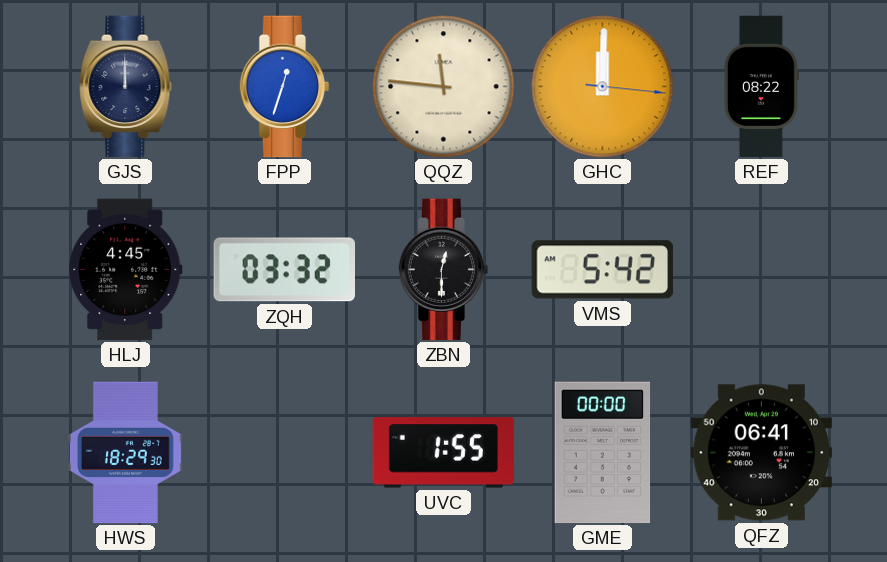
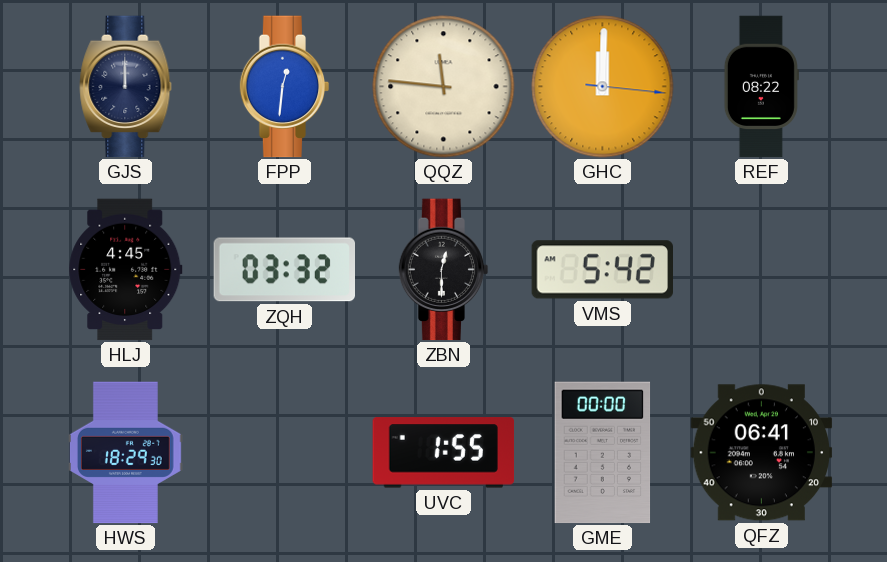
FPP: 12:33 -> 12:31 (285, 87)
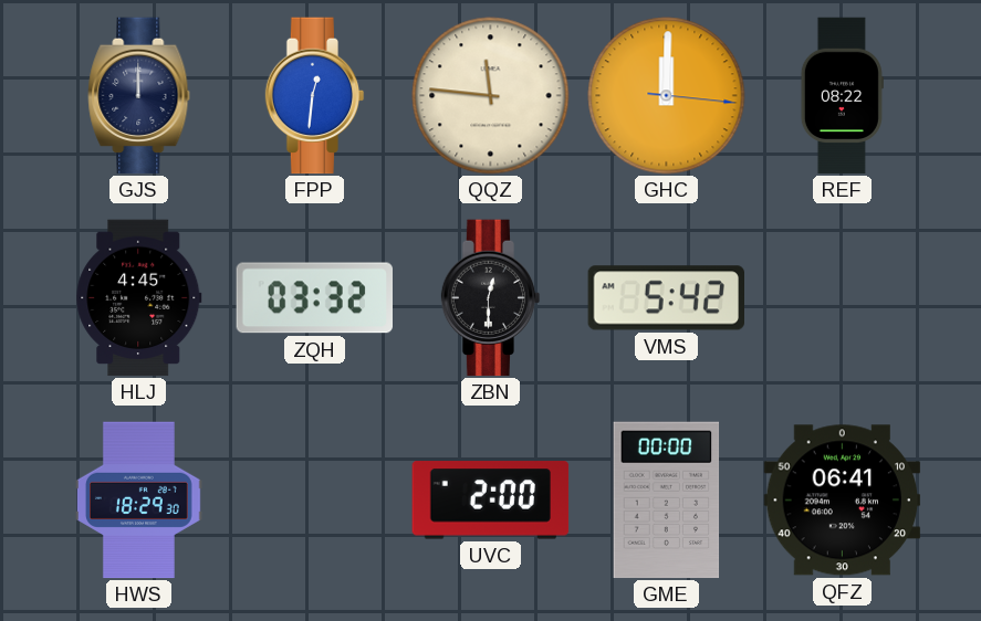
UVC: 1:55 -> 2:00 (491, 501)
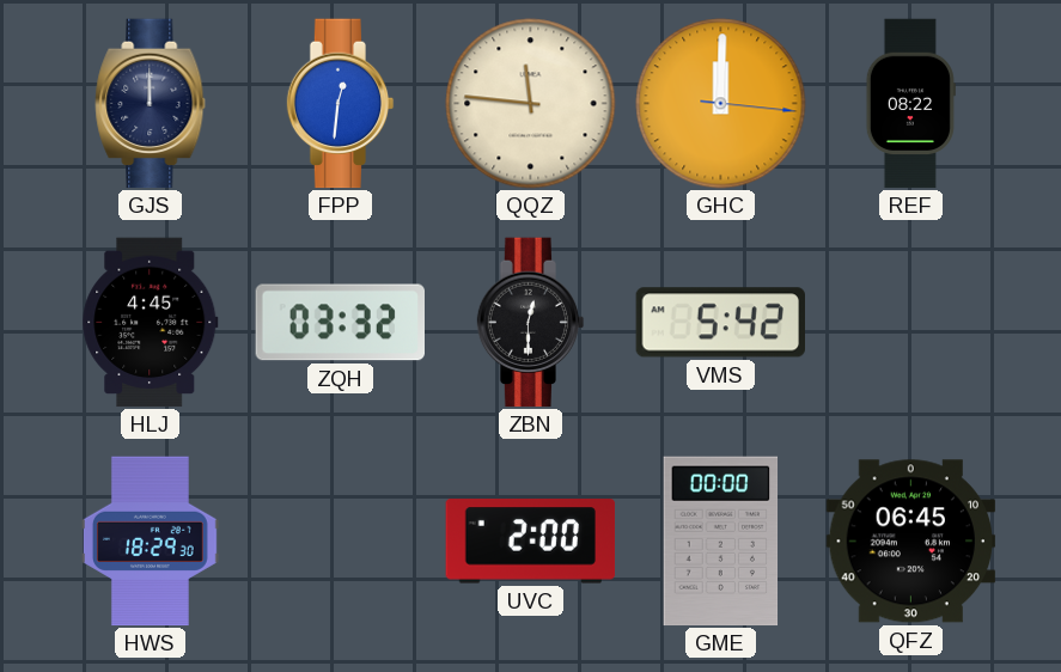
QFZ: 06:41 -> 06:45 (911, 542)
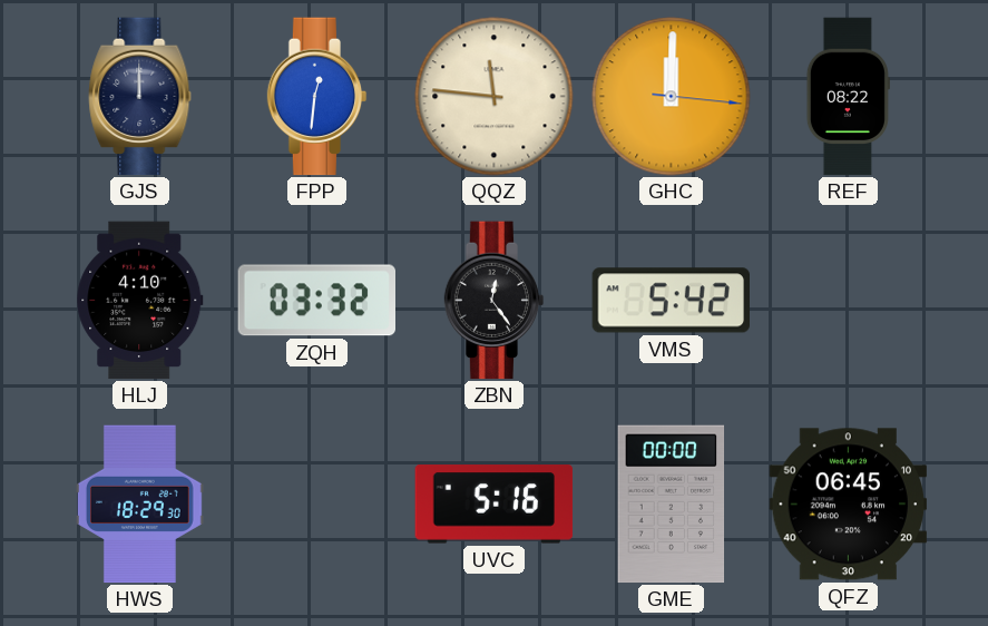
HLJ: 4:45 -> 4:10 (140, 301)
ZBN: 12:30 -> 12:24 (495, 301)
UVC: 2:00 -> 5:16 (495, 505)
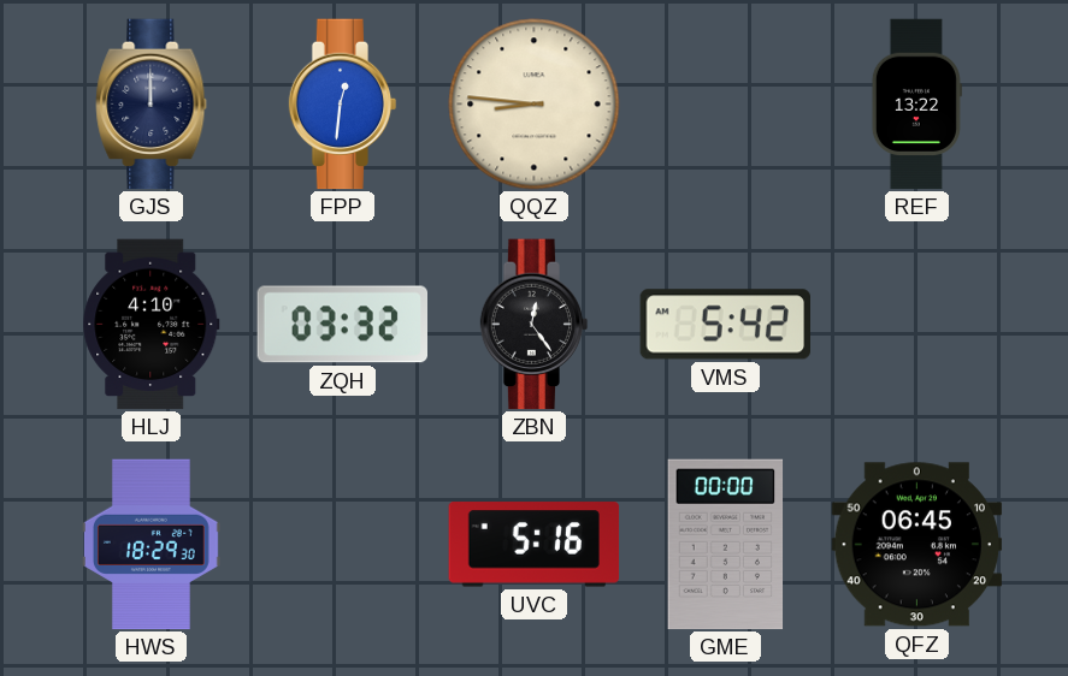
QQZ: 11:46 -> 8:46 (535, 105)
GHC: 12:00 -> none (672, 97)
REF: 08:22 -> 13:22 (916, 105)
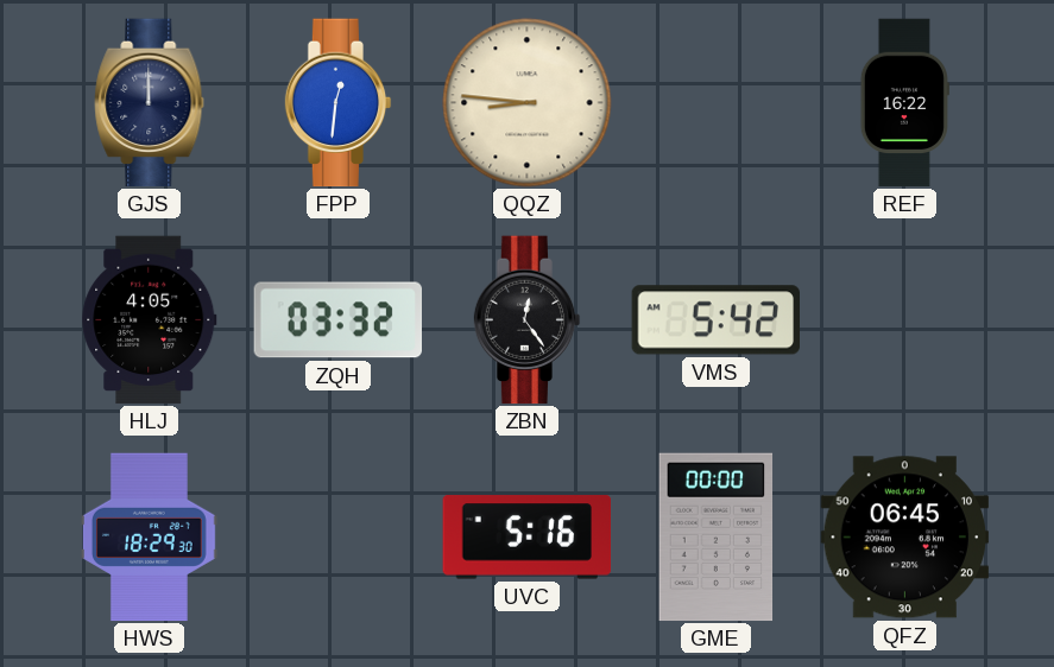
REF: 13:22 -> 16:22 (904, 103)
HLJ: 4:10 -> 4:05 (150, 320)
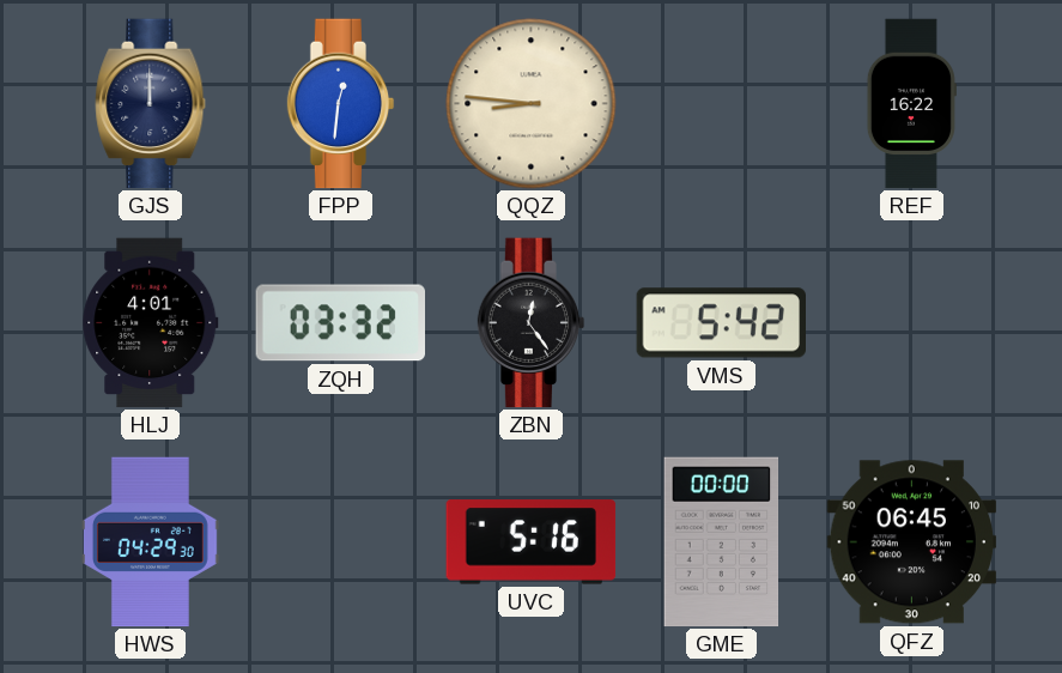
HLJ: 4:05 -> 4:01 (151, 323)
HWS: 18:29 -> 04:29 (150, 542)
